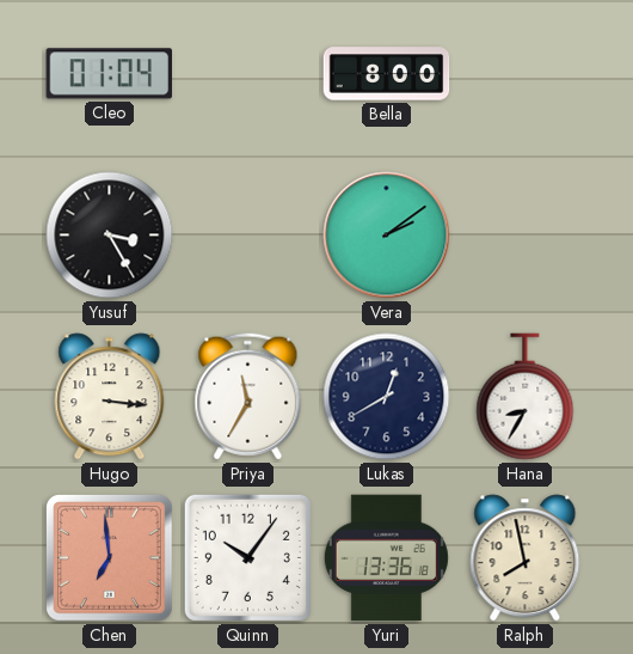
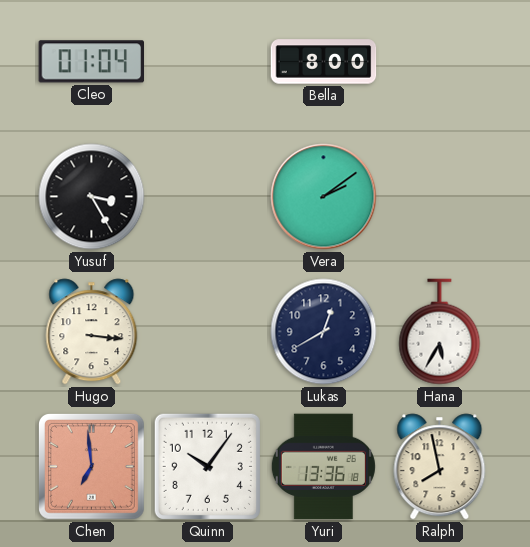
Priya: 11:35 -> none (248, 397)
Hana: 8:35 -> 5:35 (440, 332)
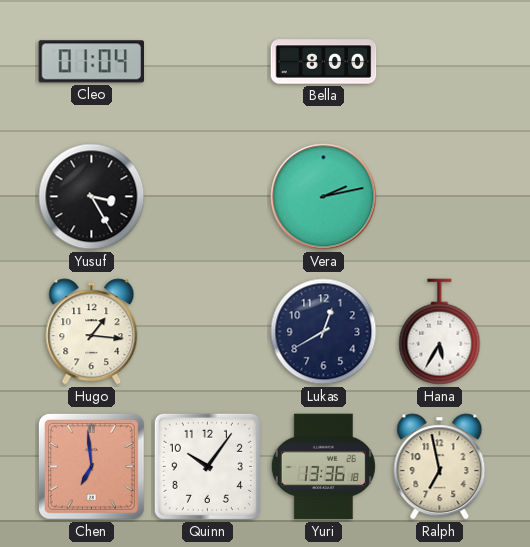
Vera: 2:09 -> 2:13 (324, 197)
Hugo: 3:16 -> 1:16 (92, 332)
Ralph: 7:58 -> 6:58 (440, 467)
